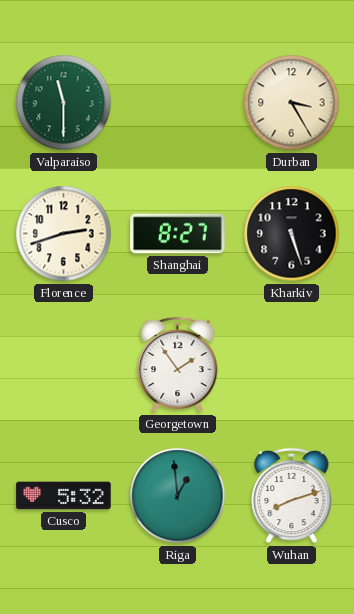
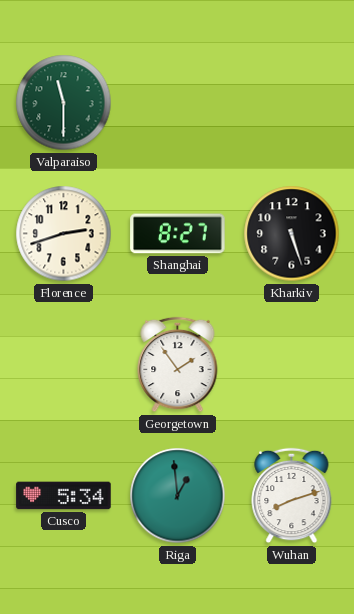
Durban: 3:25 -> none (292, 103)
Cusco: 5:32 -> 5:34 (64, 496)
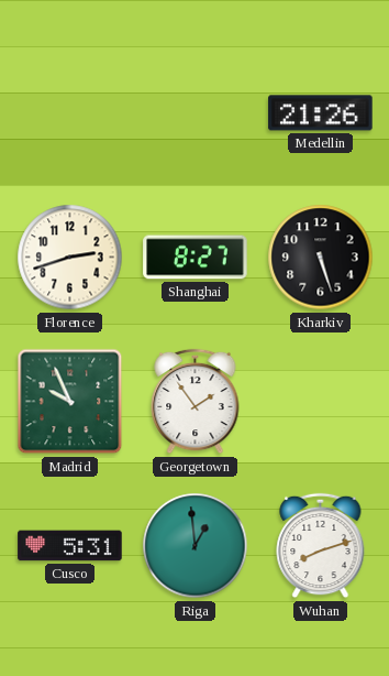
Valparaiso: 11:30 -> none (64, 103)
Medellin: none -> 21:26 (321, 113)
Madrid: none -> 9:56 (70, 402)
Cusco: 5:34 -> 5:31 (70, 546)
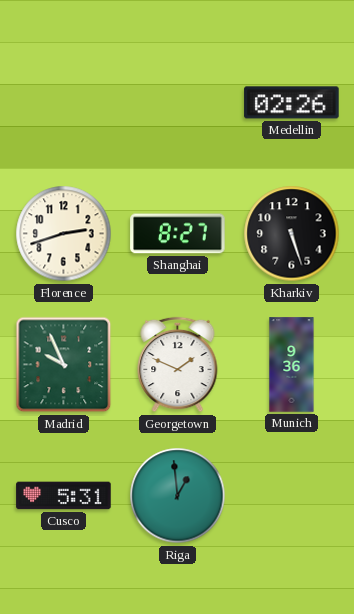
Medellin: 21:26 -> 02:26 (292, 103)
Georgetown: 1:54 -> 1:49 (178, 365)
Munich: none -> 9:36 (292, 365)
Wuhan: 8:12 -> none (321, 546)
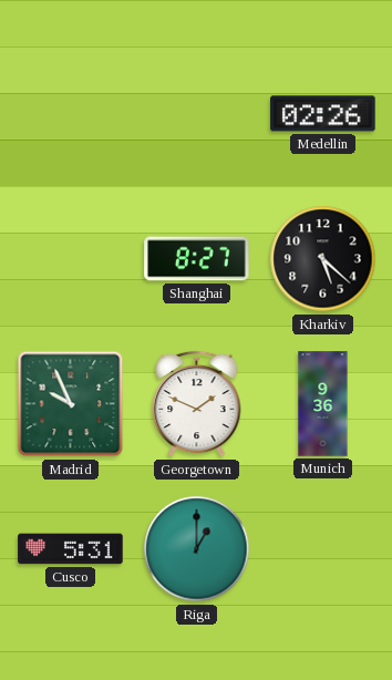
Florence: 2:42 -> none (64, 234)
Kharkiv: 5:27 -> 5:22 (323, 259)
Riga: 12:59 -> 1:00 (197, 549)
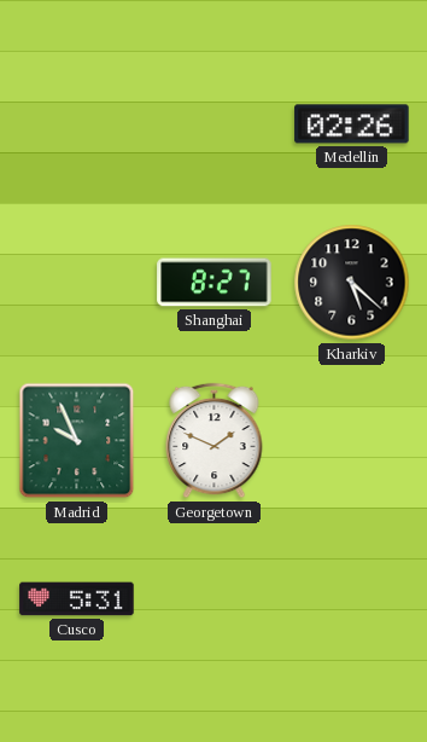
Munich: 9:36 -> none (323, 404)
Riga: 1:00 -> none (197, 549)
